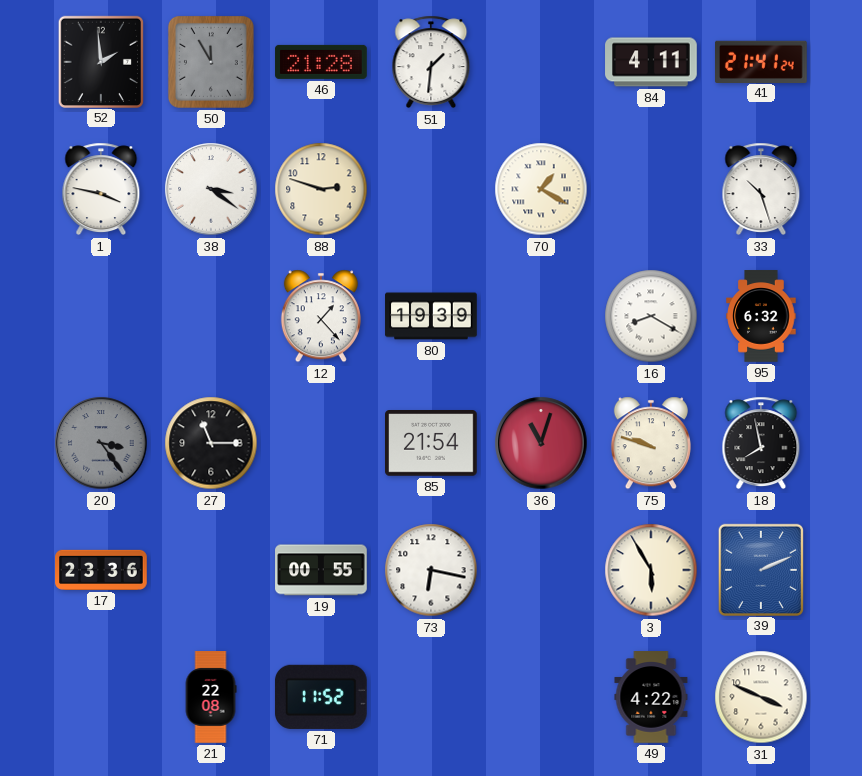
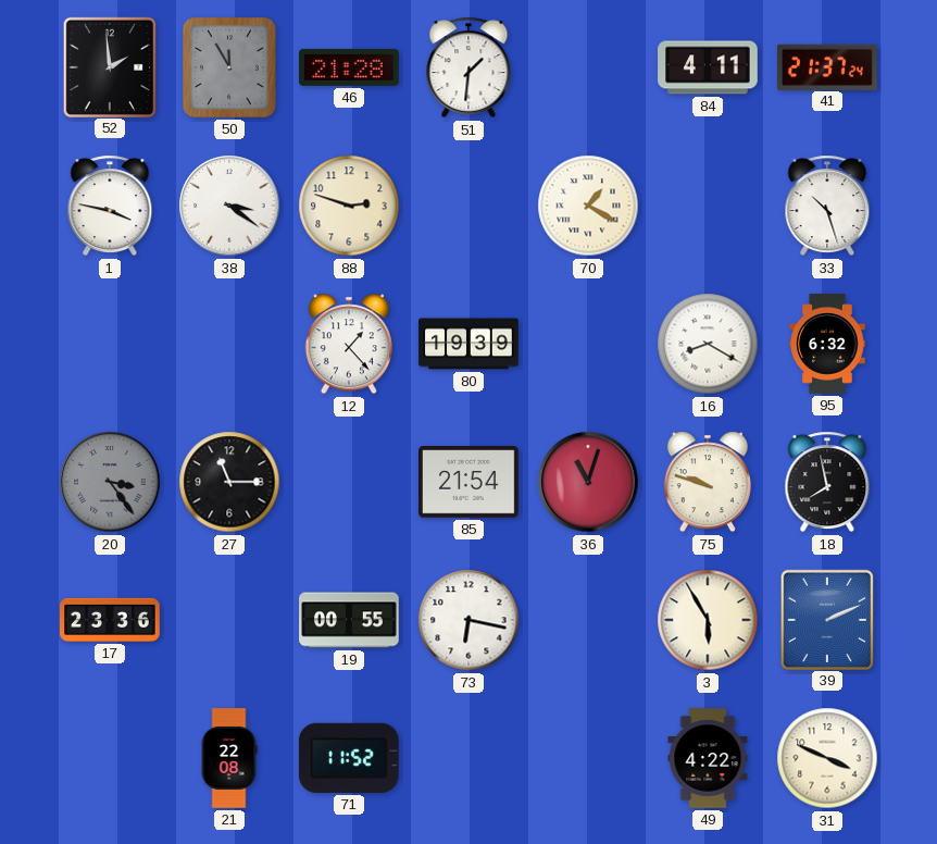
41: 21:41 -> 21:37 (828, 66)
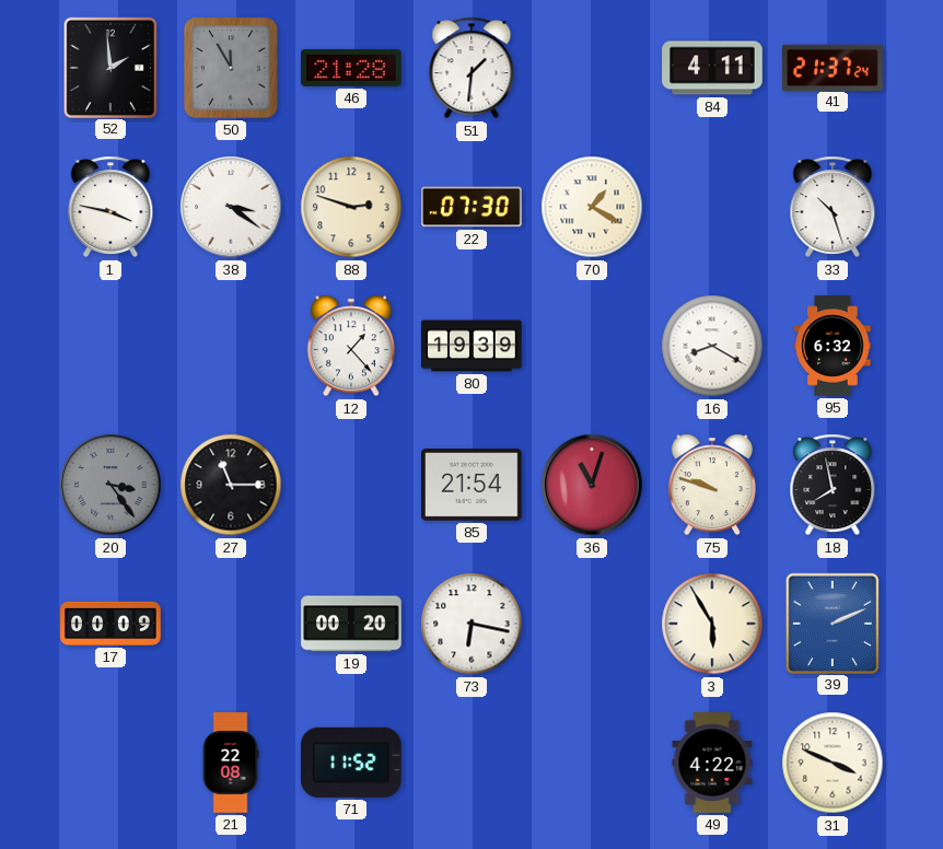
22: none -> 07:30 (471, 207)
17: 23:36 -> 00:09 (110, 624)
19: 00:55 -> 00:20 (351, 624)
